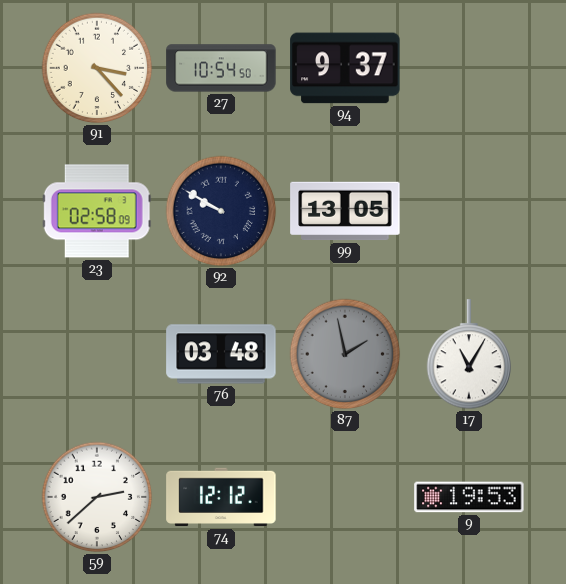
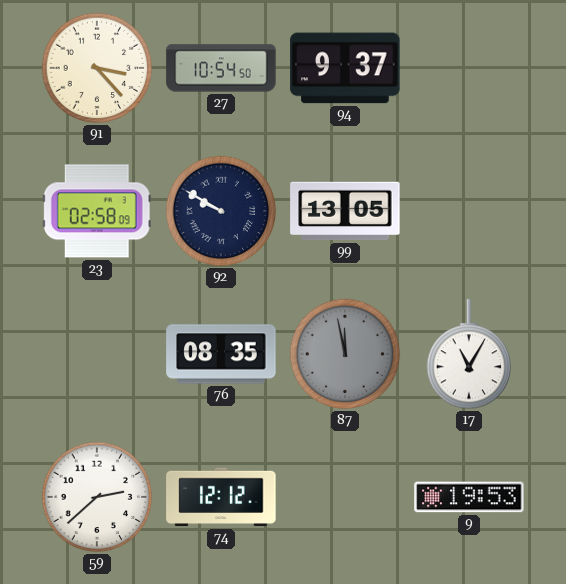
76: 03:48 -> 08:35 (221, 354)
87: 1:58 -> 11:58 (345, 354)
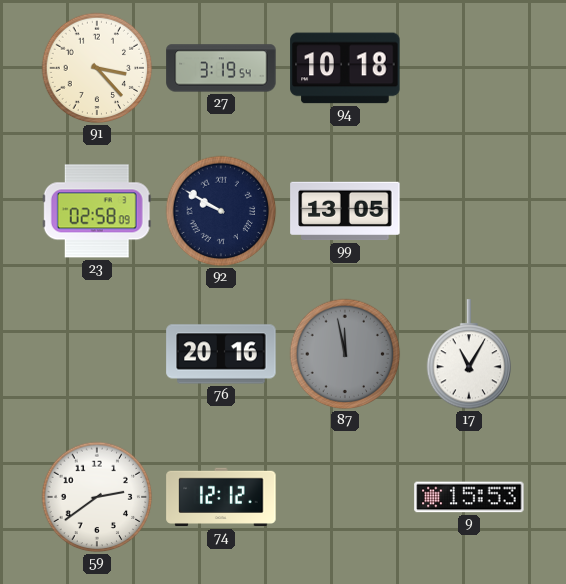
27: 10:54 -> 3:19 (221, 68)
94: 9:37 -> 10:18 (345, 68)
76: 08:35 -> 20:16 (221, 354)
59: 2:38 -> 2:39 (97, 497)
9: 19:53 -> 15:53 (469, 497)
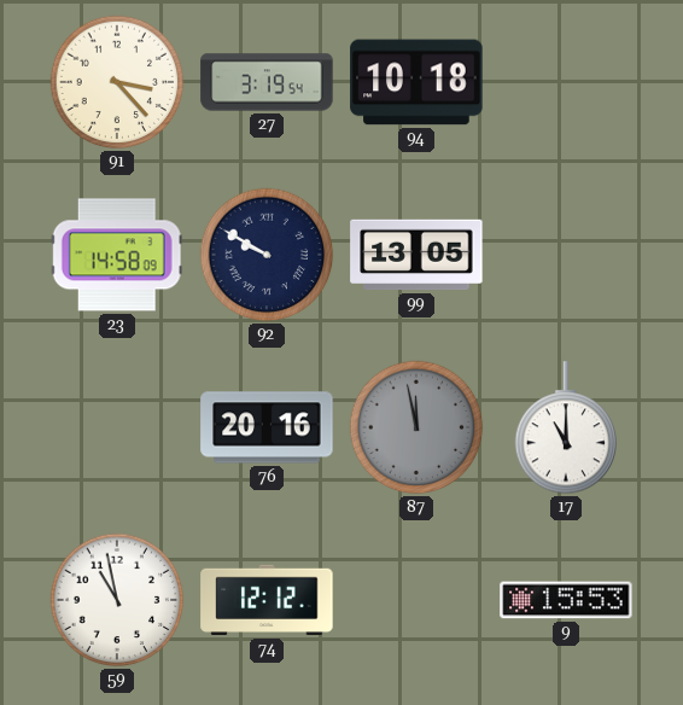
23: 02:58 -> 14:58 (117, 255)
17: 11:05 -> 11:00 (566, 429)
59: 2:39 -> 10:58 (117, 600)
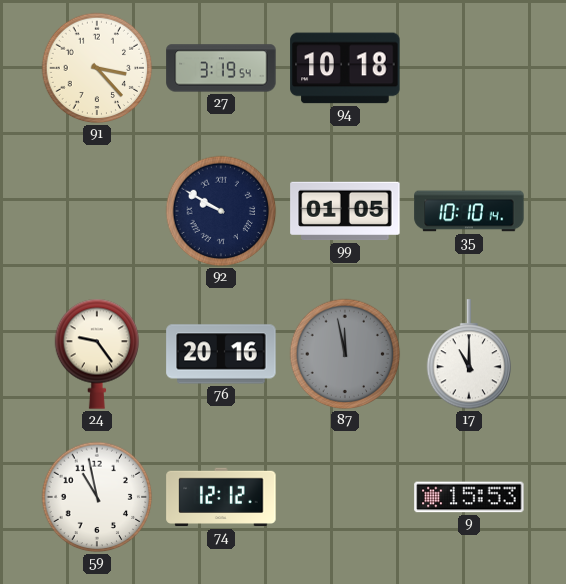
23: 14:58 -> none (117, 255)
99: 13:05 -> 01:05 (345, 211)
35: none -> 10:10 (469, 211)
24: none -> 9:24 (97, 354)
